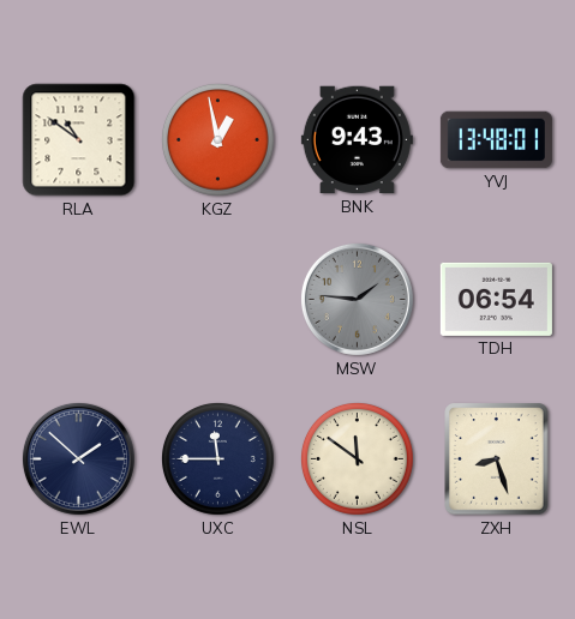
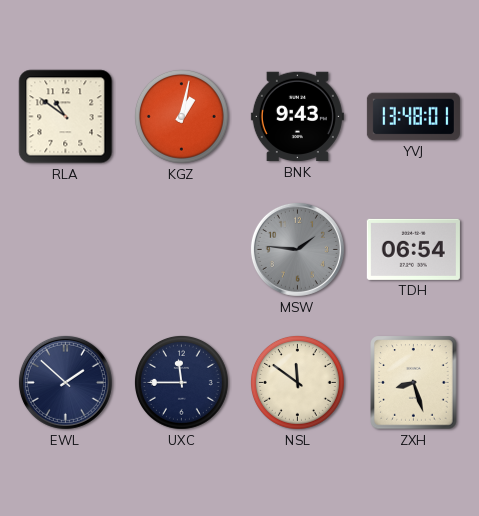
KGZ: 12:58 -> 1:02 (181, 116)
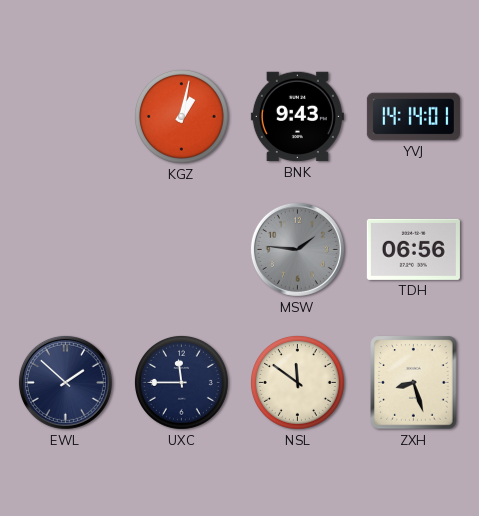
RLA: 10:51 -> none (66, 117)
YVJ: 13:48 -> 14:14 (413, 117)
TDH: 06:54 -> 06:56 (413, 249)
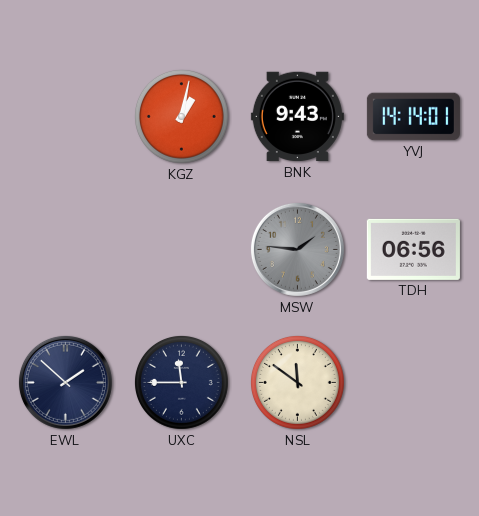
ZXH: 8:27 -> none (414, 383)
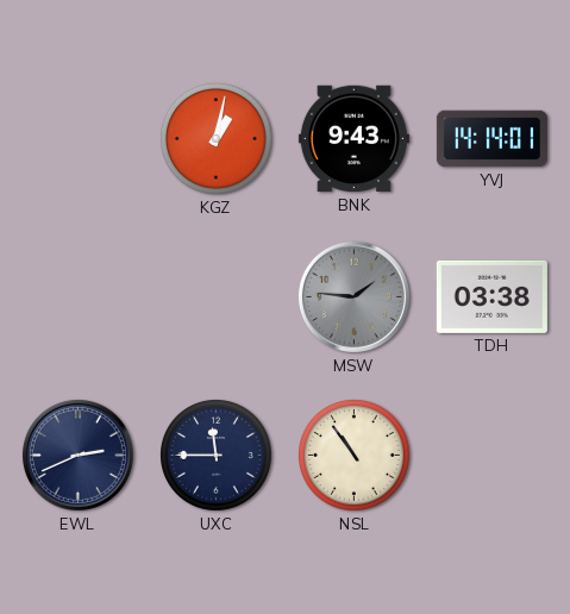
TDH: 06:56 -> 03:38 (491, 296)
EWL: 1:52 -> 2:41 (77, 455)
NSL: 11:51 -> 10:54 (353, 455)
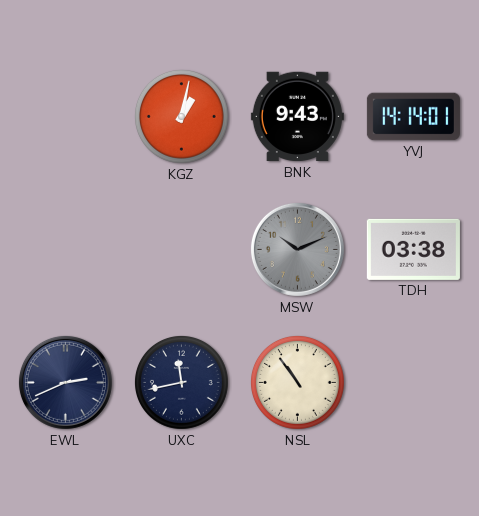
MSW: 1:46 -> 10:11 (297, 249)
UXC: 11:45 -> 11:43 (181, 382)
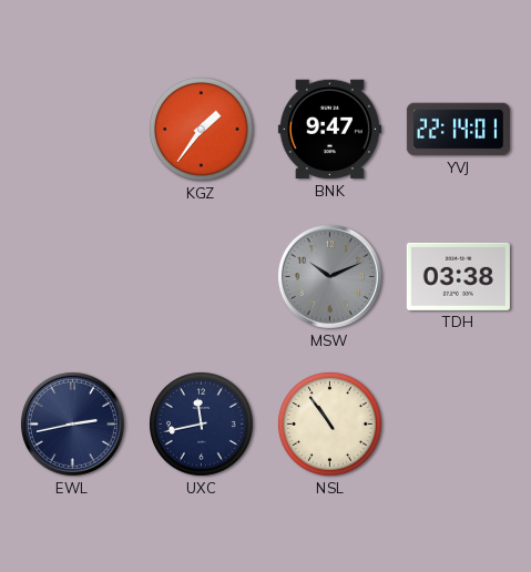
KGZ: 1:02 -> 1:36 (201, 129)
BNK: 9:43 -> 9:47 (329, 130)
YVJ: 14:14 -> 22:14 (458, 130)
EWL: 2:41 -> 2:43 (72, 423)
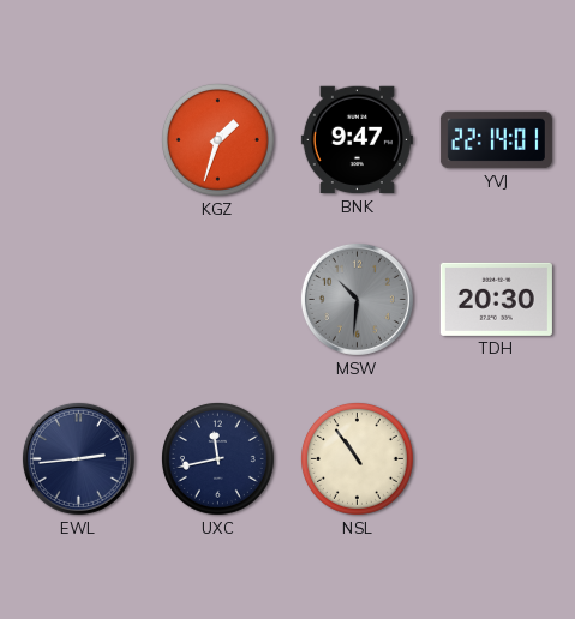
KGZ: 1:36 -> 1:33 (217, 139)
MSW: 10:11 -> 10:31 (357, 299)
TDH: 03:38 -> 20:30 (496, 299)
EWL: 2:43 -> 2:44 (78, 458)
